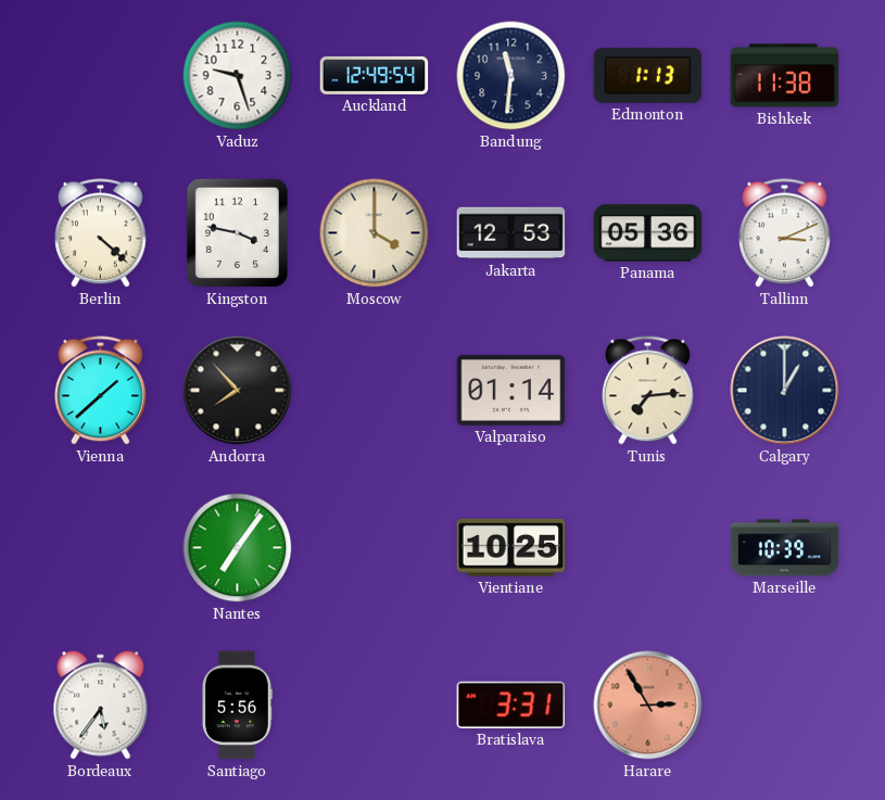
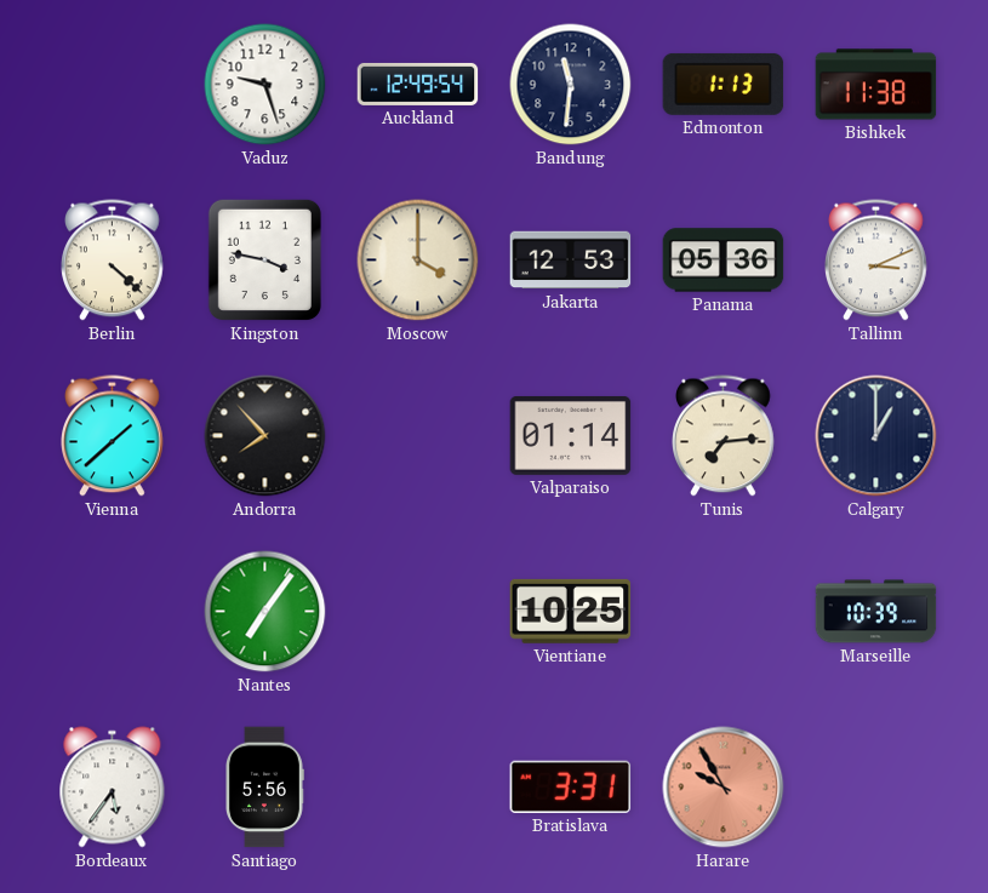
Harare: 2:55 -> 9:55 (724, 788)
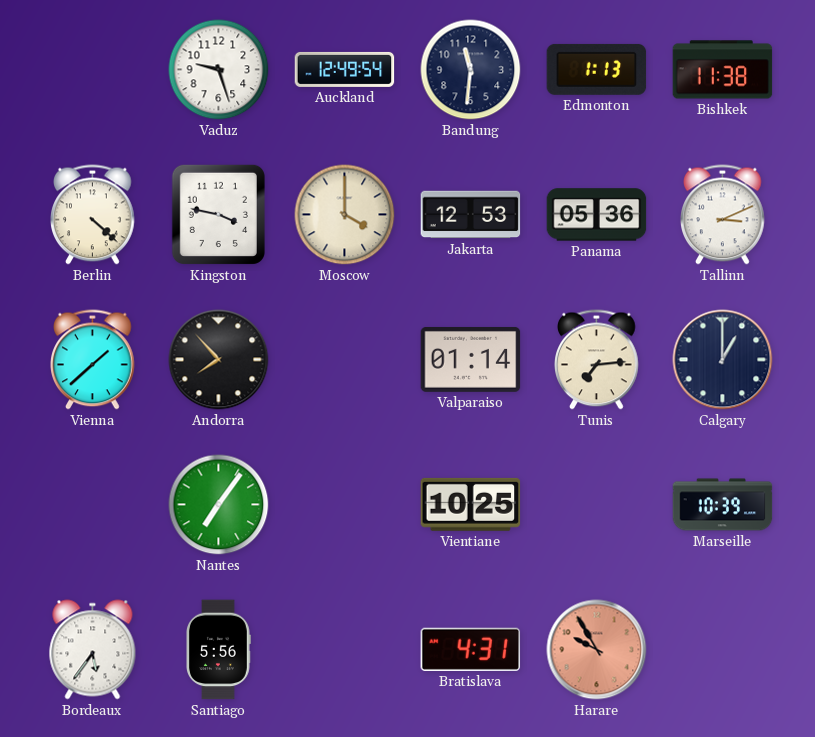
Bratislava: 3:31 -> 4:31 (471, 649)
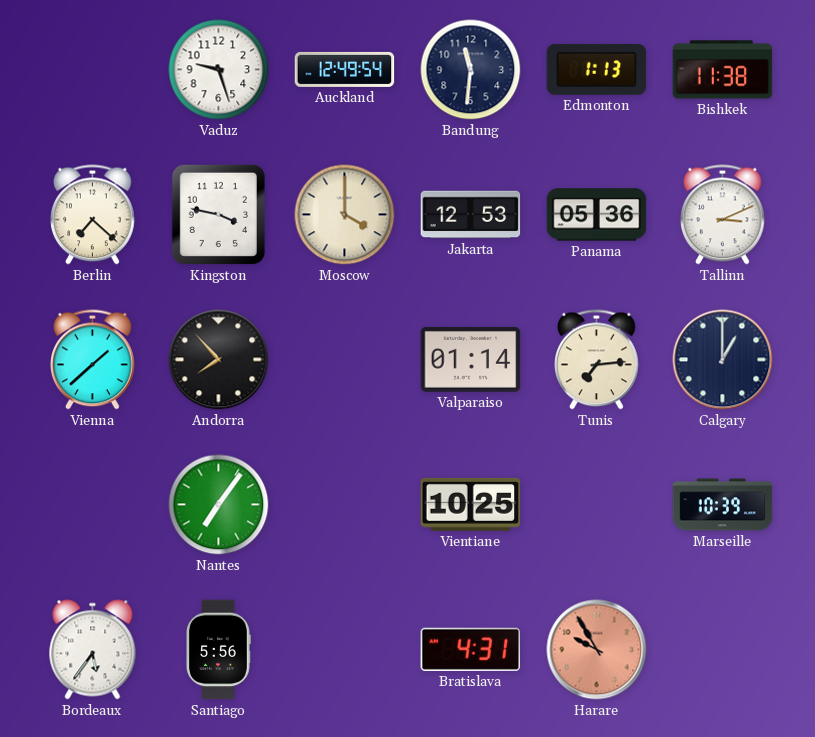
Berlin: 4:22 -> 7:22 (93, 215)
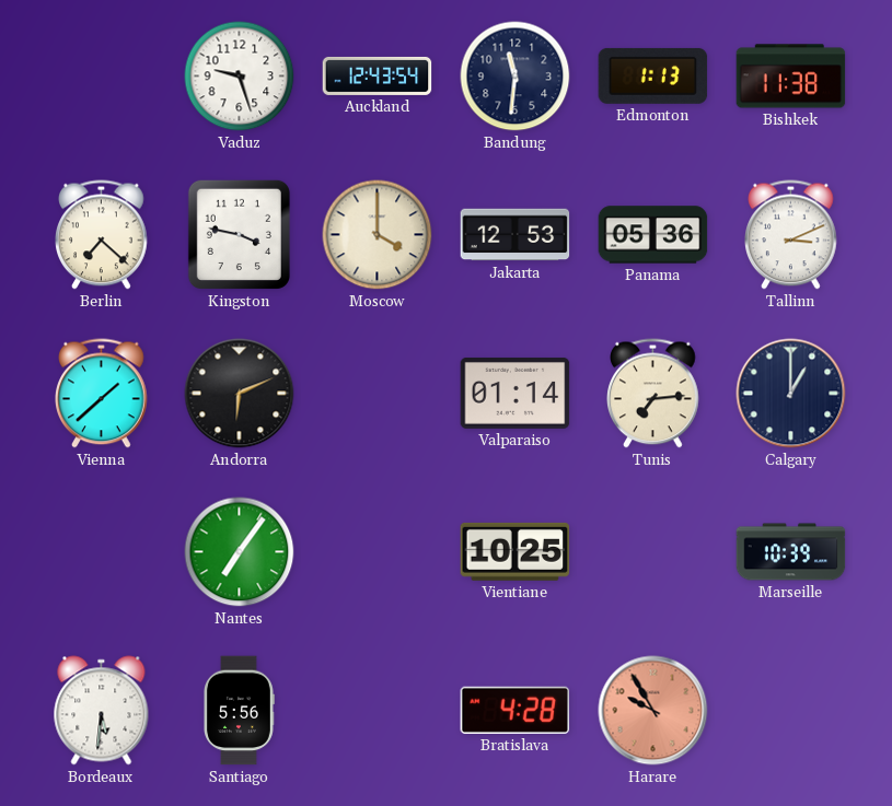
Auckland: 12:49 -> 12:43 (378, 75)
Andorra: 7:53 -> 6:11 (240, 394)
Bordeaux: 5:36 -> 5:31 (102, 711)
Bratislava: 4:31 -> 4:28 (515, 710)
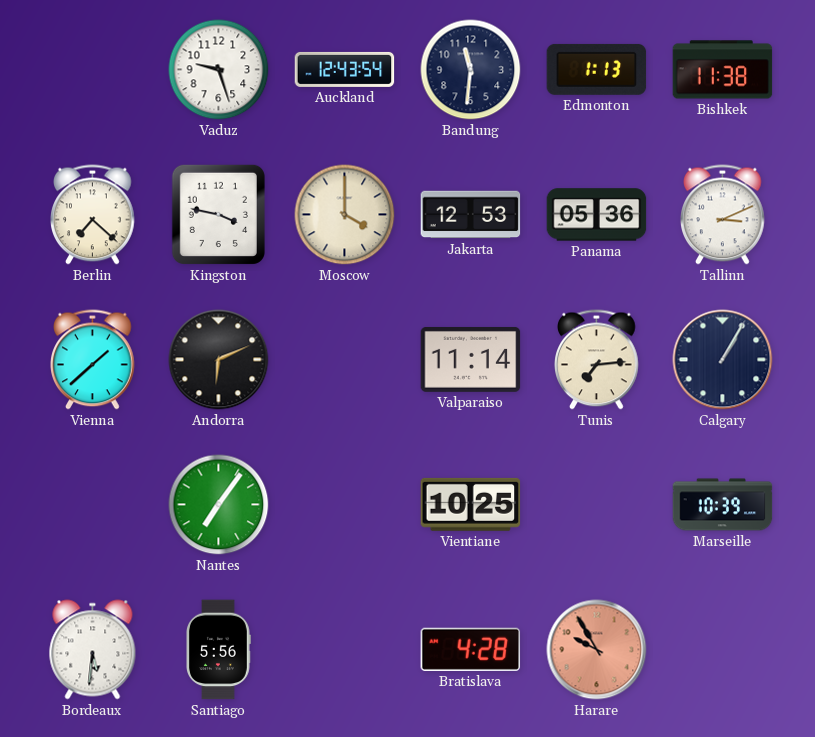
Valparaiso: 01:14 -> 11:14 (471, 359)
Calgary: 1:00 -> 1:05 (723, 360)
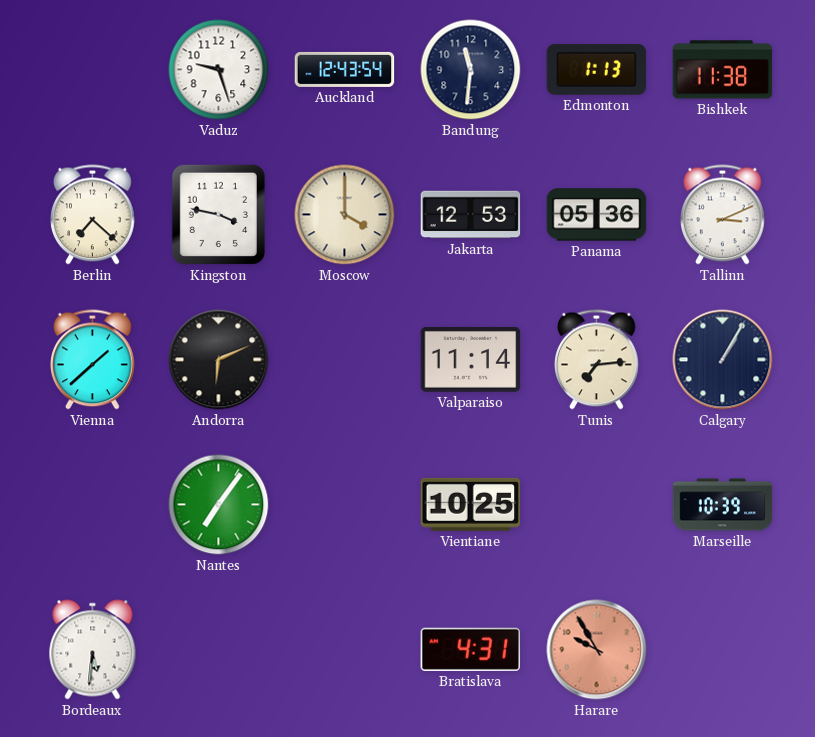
Santiago: 5:56 -> none (219, 650)
Bratislava: 4:28 -> 4:31 (471, 649)
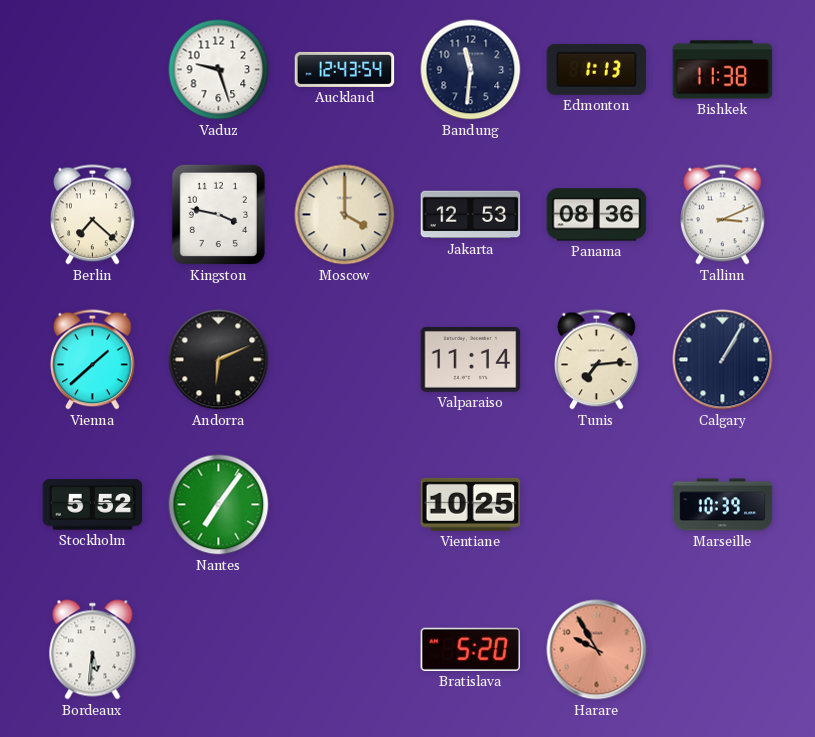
Panama: 05:36 -> 08:36 (597, 215)
Stockholm: none -> 5:52 (93, 505)
Bratislava: 4:31 -> 5:20 (471, 649)
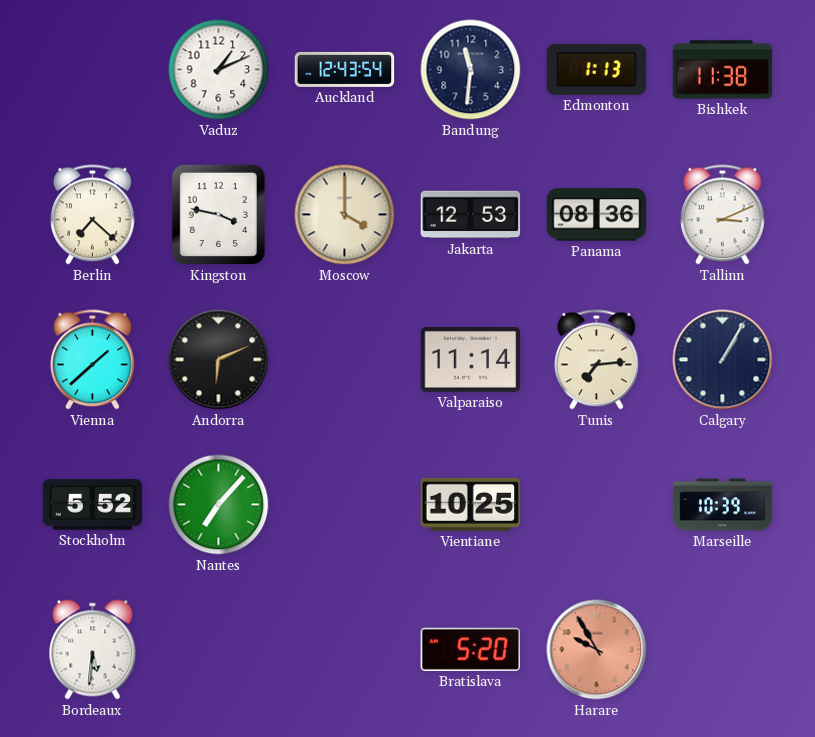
Vaduz: 9:27 -> 1:11 (219, 70)
Nantes: 7:06 -> 7:07 (219, 505)
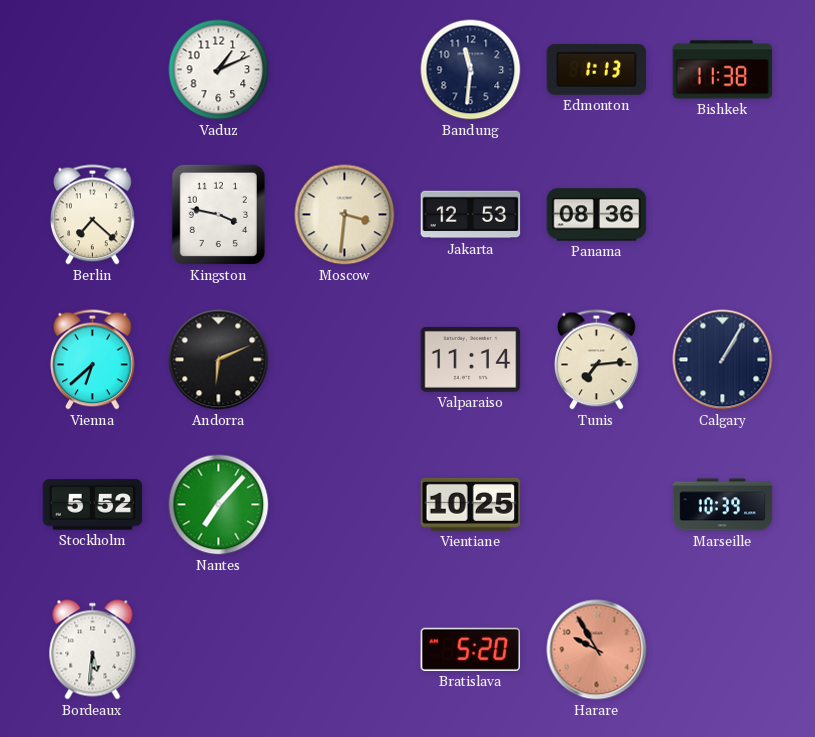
Auckland: 12:43 -> none (345, 69)
Moscow: 4:00 -> 3:31 (345, 215)
Tallinn: 3:11 -> none (723, 215)
Vienna: 1:38 -> 6:38 (93, 360)
